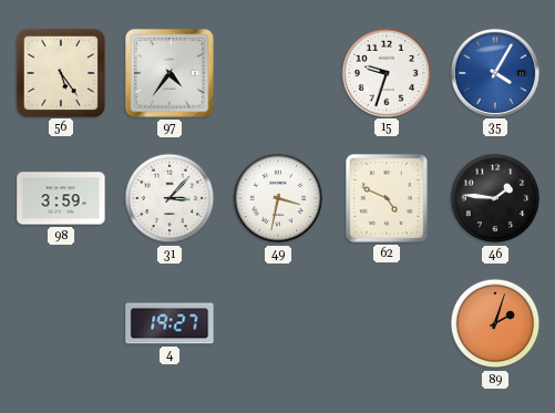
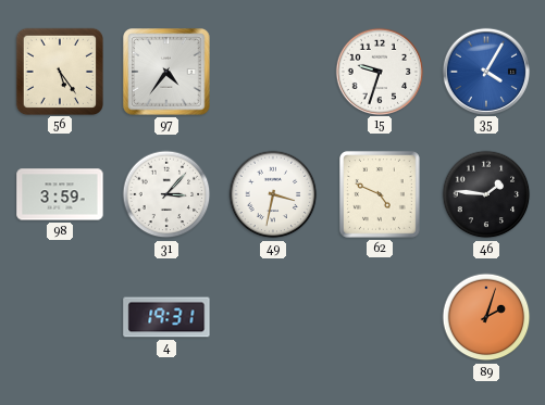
4: 19:27 -> 19:31 (166, 317)
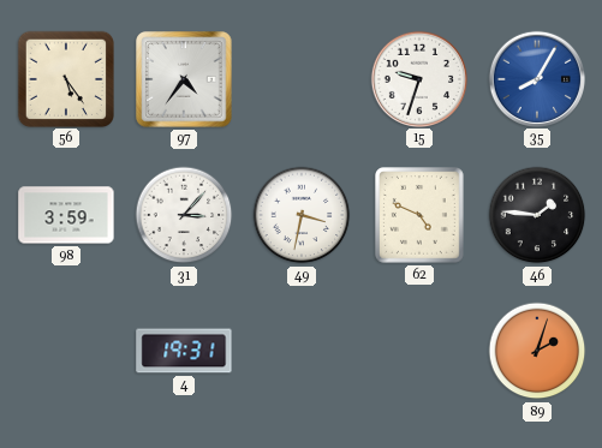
35: 4:05 -> 8:05 (536, 78)
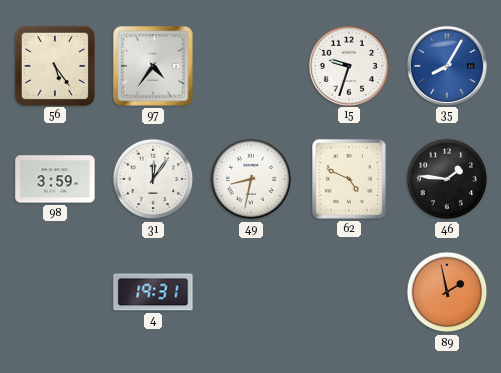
31: 3:07 -> 12:06 (153, 179)
49: 3:32 -> 8:32 (251, 179)
89: 2:03 -> 1:58 (447, 292)
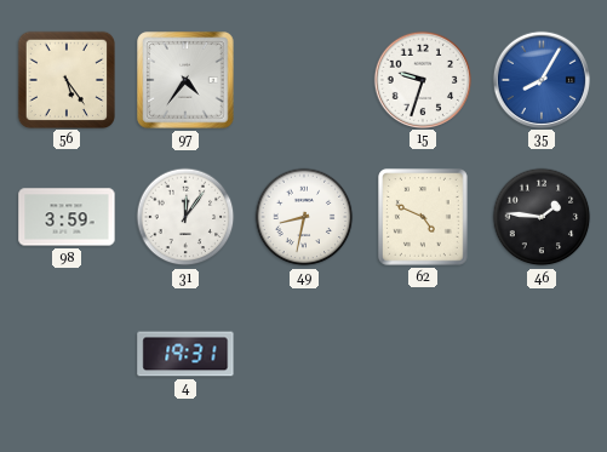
89: 1:58 -> none (447, 292)
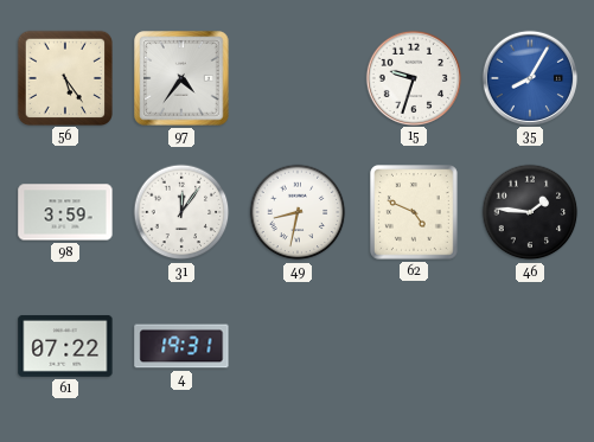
61: none -> 07:22 (65, 346)
